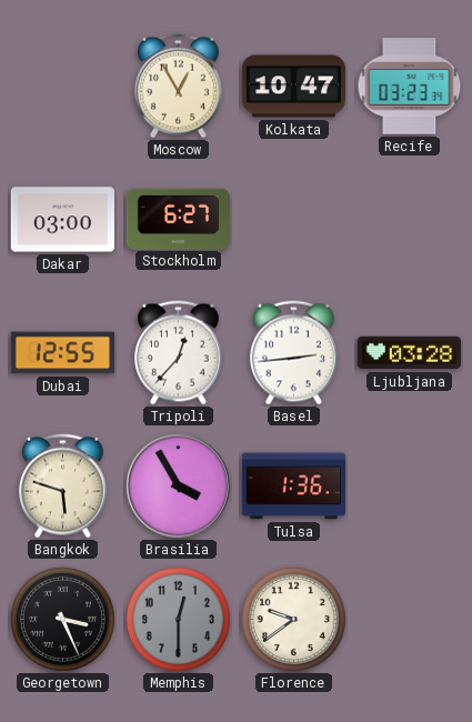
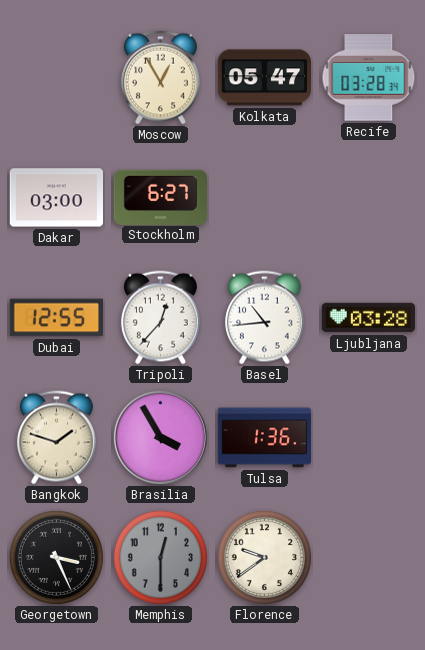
Kolkata: 10:47 -> 05:47 (265, 78)
Recife: 03:23 -> 03:28 (369, 78)
Basel: 2:44 -> 10:44 (264, 318)
Bangkok: 5:48 -> 1:48 (56, 438)
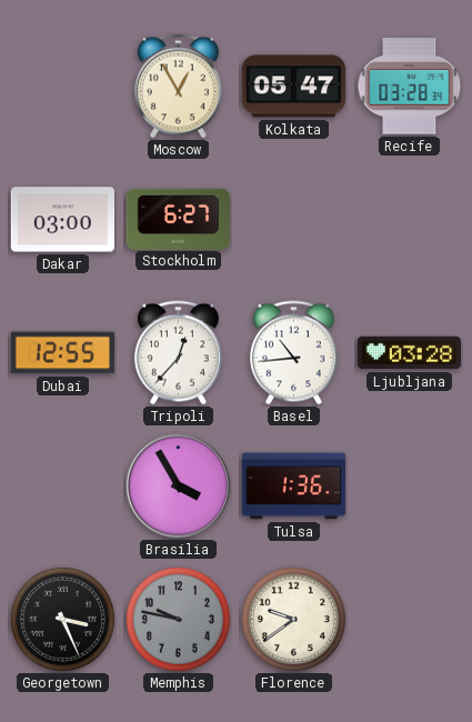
Bangkok: 1:48 -> none (56, 438)
Memphis: 12:30 -> 9:47 (178, 619)
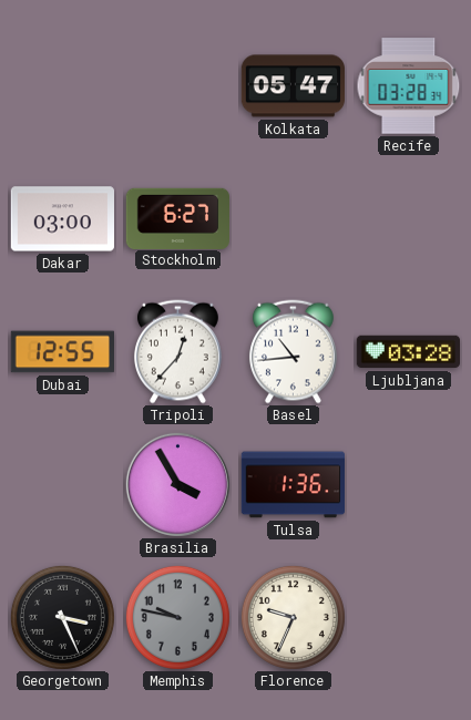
Moscow: 12:55 -> none (178, 87)
Florence: 9:39 -> 9:34 (293, 617)
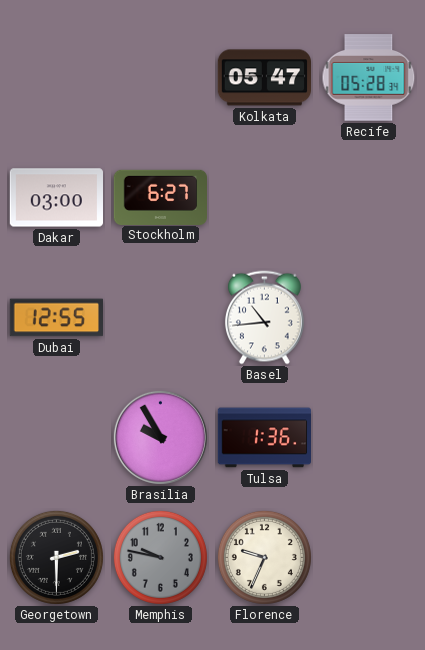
Recife: 03:28 -> 05:28 (369, 78)
Tripoli: 12:37 -> none (177, 352)
Ljubljana: 03:28 -> none (408, 352)
Brasilia: 3:55 -> 9:55 (160, 437)
Georgetown: 3:26 -> 2:30 (56, 557)
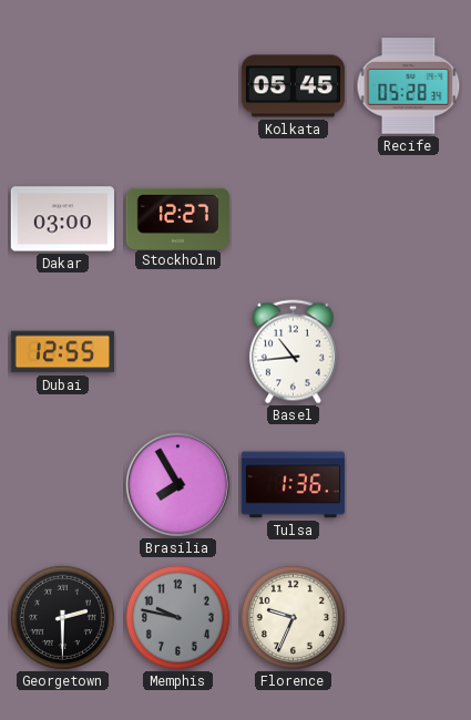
Kolkata: 05:47 -> 05:45 (294, 86)
Stockholm: 6:27 -> 12:27 (178, 218)
Brasilia: 9:55 -> 7:55 (177, 484)
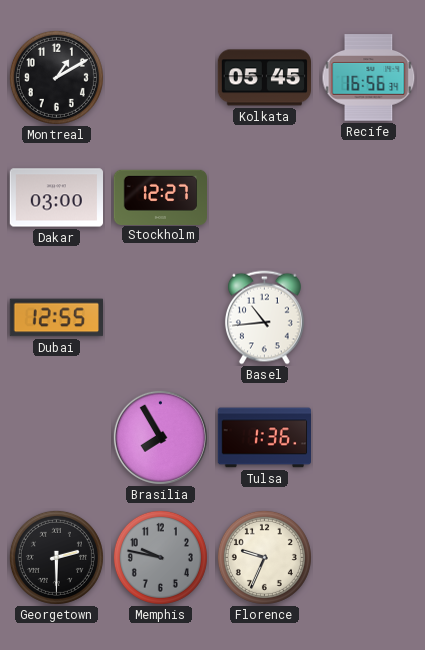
Montreal: none -> 1:10 (56, 77)
Recife: 05:28 -> 16:56 (369, 78)
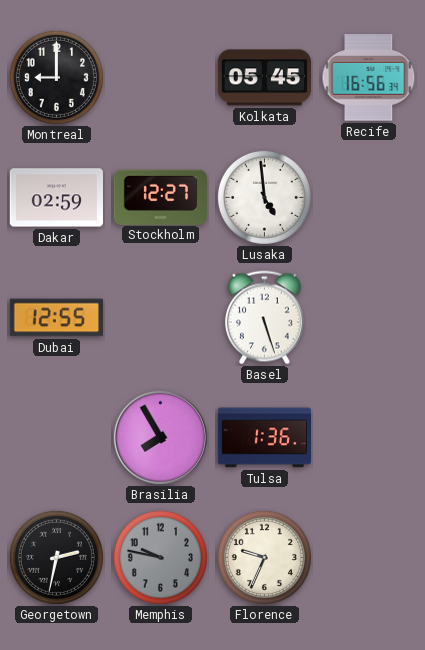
Montreal: 1:10 -> 9:00 (56, 77)
Dakar: 03:00 -> 02:59 (56, 198)
Lusaka: none -> 4:59 (264, 197)
Basel: 10:44 -> 5:27 (264, 318)
Georgetown: 2:30 -> 2:32 (56, 557)
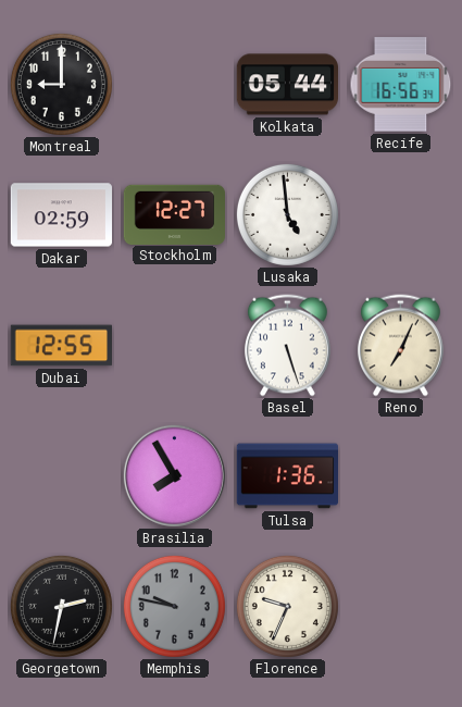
Kolkata: 05:45 -> 05:44 (288, 85)
Reno: none -> 7:04 (400, 346)
